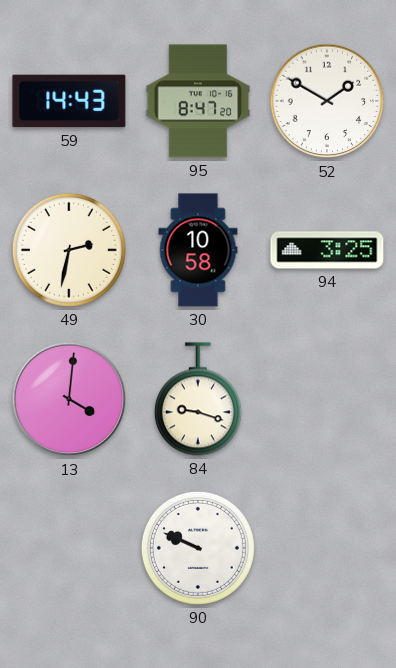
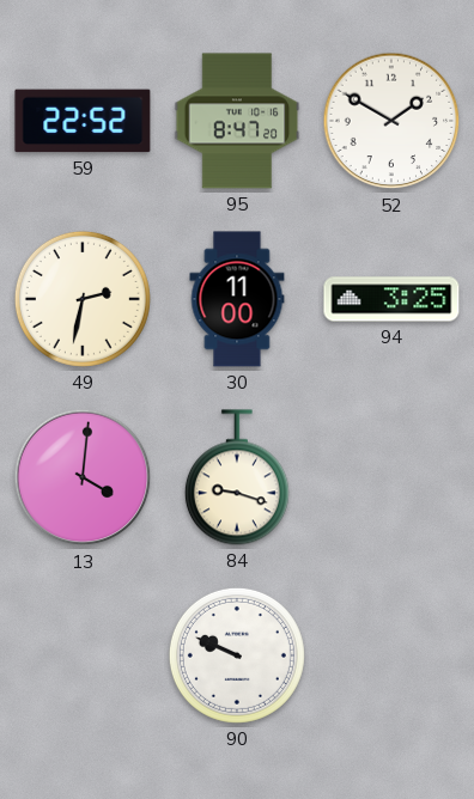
59: 14:43 -> 22:52 (83, 121)
30: 10:58 -> 11:00 (237, 299)
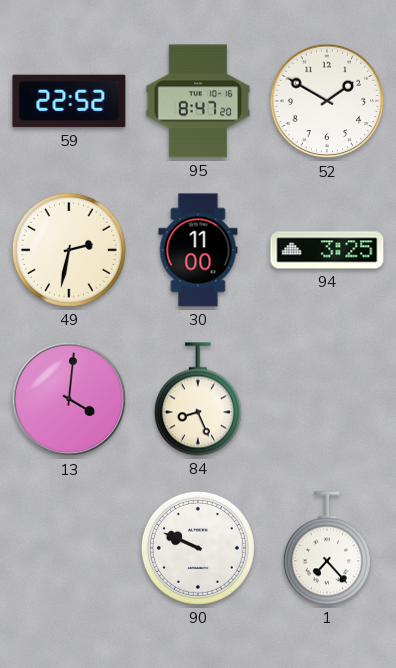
84: 9:18 -> 8:26 (198, 399)
1: none -> 7:23 (327, 548)
